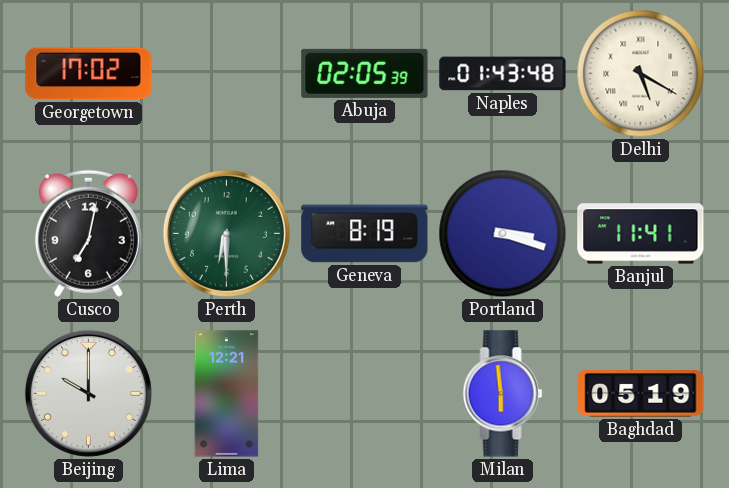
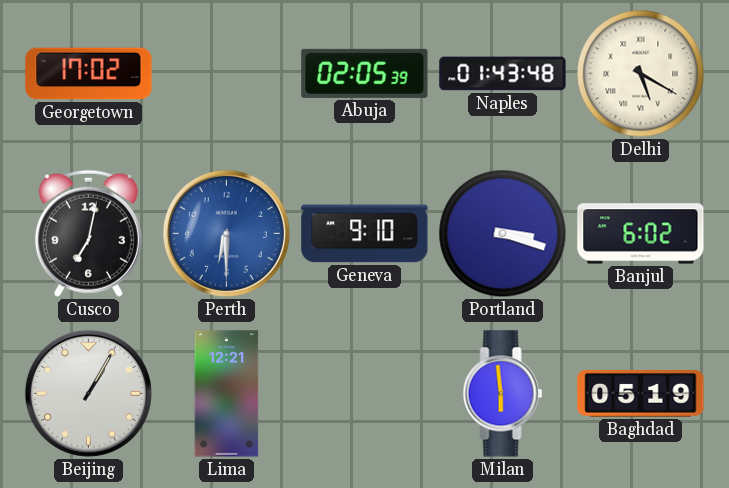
Perth dial: green -> blue (226, 233)
Geneva: 8:19 -> 9:10 (365, 234)
Banjul: 11:41 -> 6:02 (641, 234)
Beijing: 10:00 -> 1:05 (88, 393)
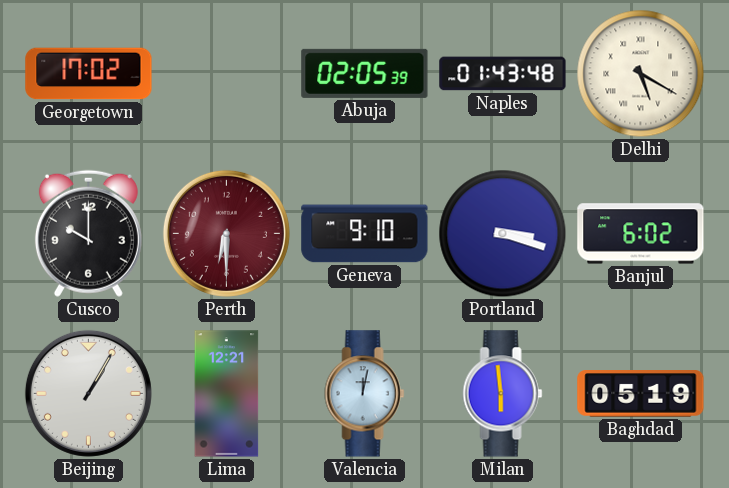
Cusco: 7:02 -> 10:00 (88, 233)
Perth dial: blue -> burgundy (226, 233)
Valencia: none -> 12:02 (365, 394)
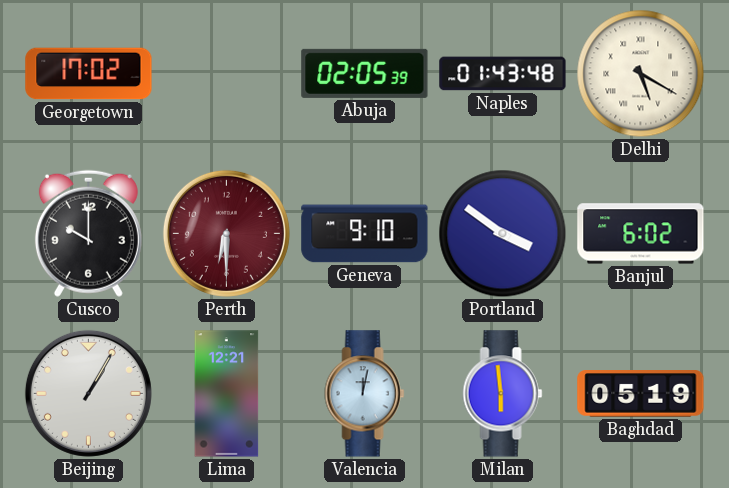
Portland: 3:18 -> 3:51 (503, 234)
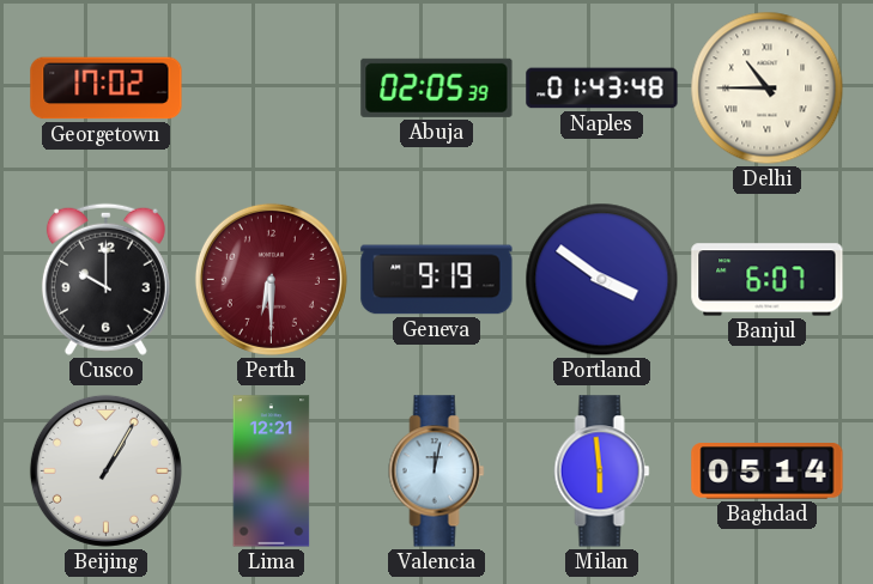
Delhi: 5:20 -> 10:45 (768, 89)
Geneva: 9:10 -> 9:19 (437, 280)
Banjul: 6:02 -> 6:07 (768, 280)
Baghdad: 05:19 -> 05:14 (768, 472)
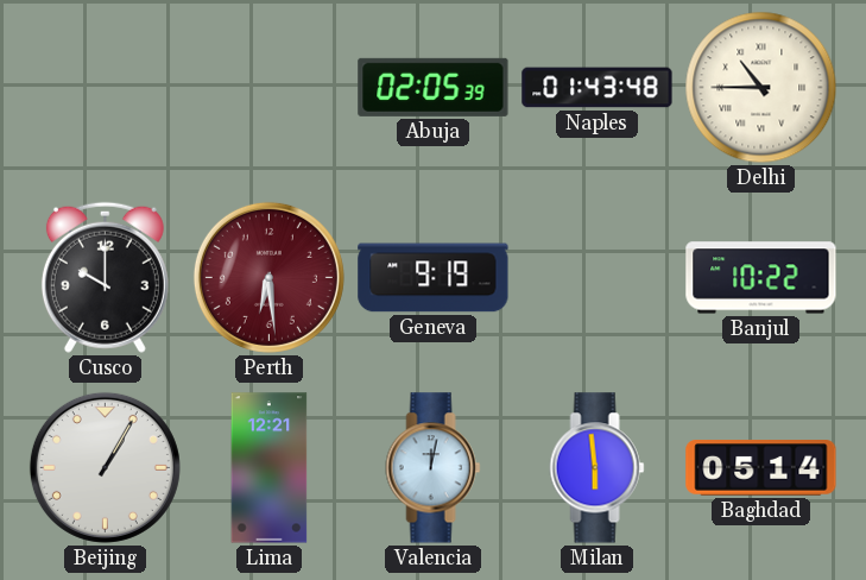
Georgetown: 17:02 -> none (107, 89)
Perth: 6:30 -> 6:29 (268, 277)
Portland: 3:51 -> none (602, 280)
Banjul: 6:07 -> 10:22 (761, 278)
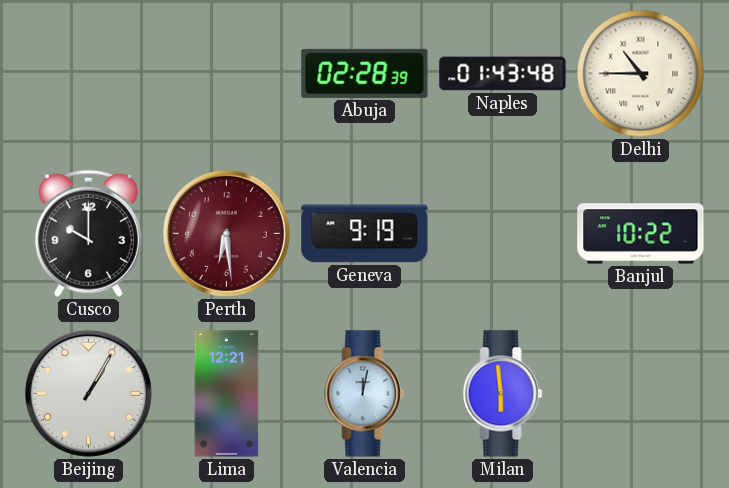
Abuja: 02:05 -> 02:28 (365, 73)
Baghdad: 05:14 -> none (761, 468)
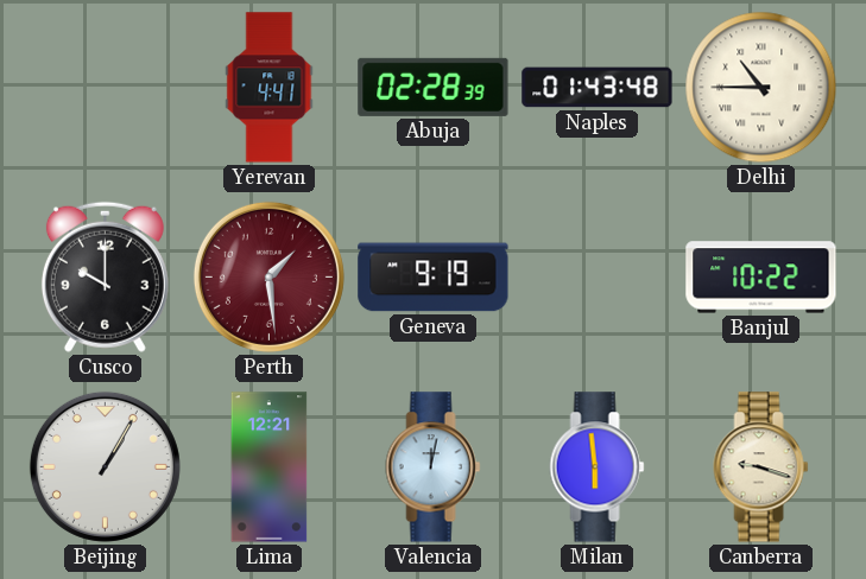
Yerevan: none -> 4:41 (270, 88)
Perth: 6:29 -> 1:29 (268, 276)
Canberra: none -> 9:18 (761, 467)
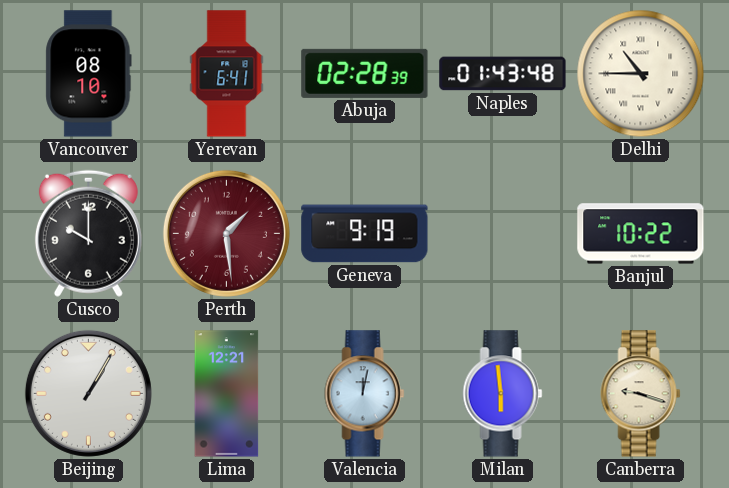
Vancouver: none -> 08:10 (89, 74)
Yerevan: 4:41 -> 6:41 (227, 74)
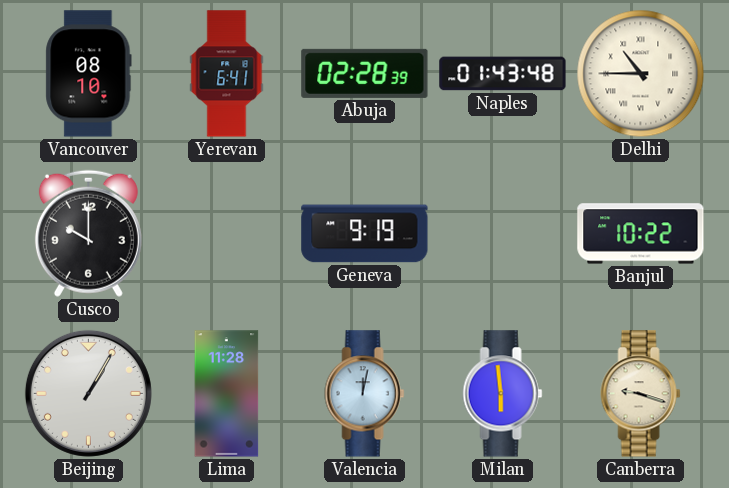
Perth: 1:29 -> none (226, 233)
Lima: 12:21 -> 11:28 (227, 394)
